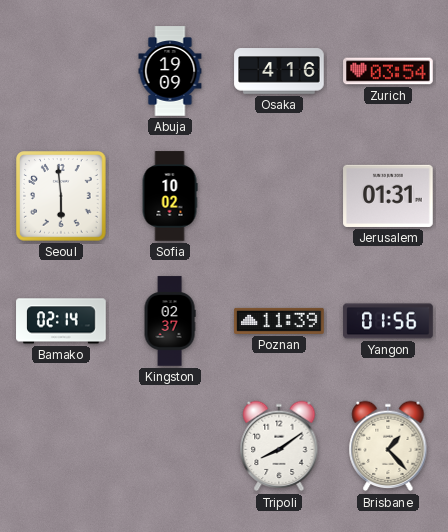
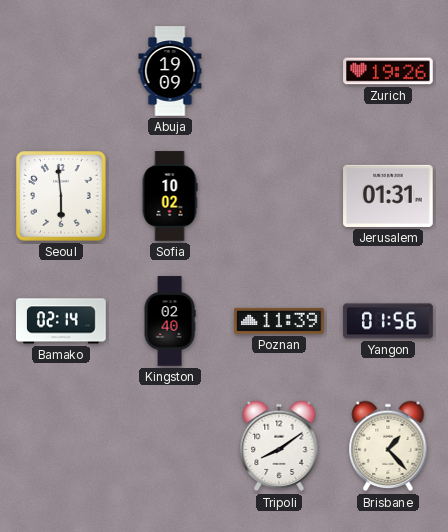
Osaka: 4:16 -> none (279, 71)
Zurich: 03:54 -> 19:26 (388, 71)
Kingston: 02:37 -> 02:40 (170, 321)
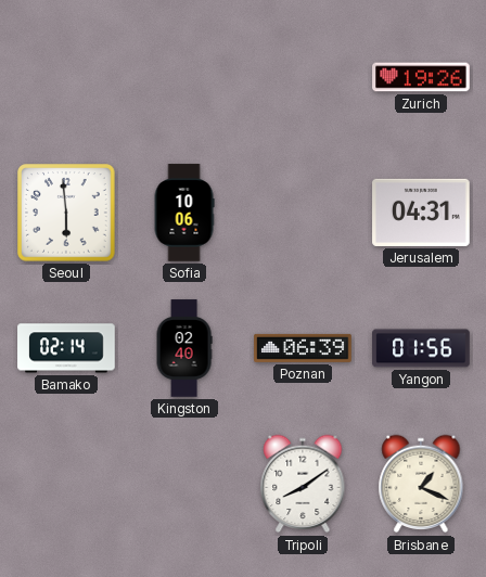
Abuja: 19:09 -> none (170, 71)
Sofia: 10:02 -> 10:06 (184, 213)
Jerusalem: 01:31 -> 04:31 (421, 213)
Poznan: 11:39 -> 06:39 (303, 348)
Brisbane: 1:23 -> 1:19 (421, 484)
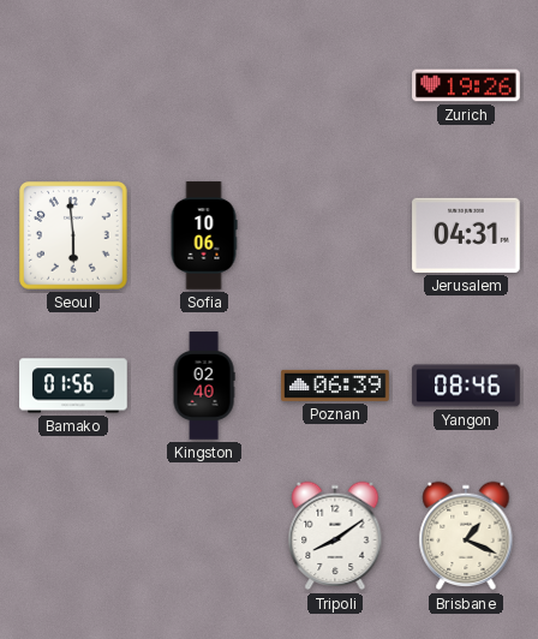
Bamako: 02:14 -> 01:56 (73, 386)
Yangon: 01:56 -> 08:46 (466, 386)
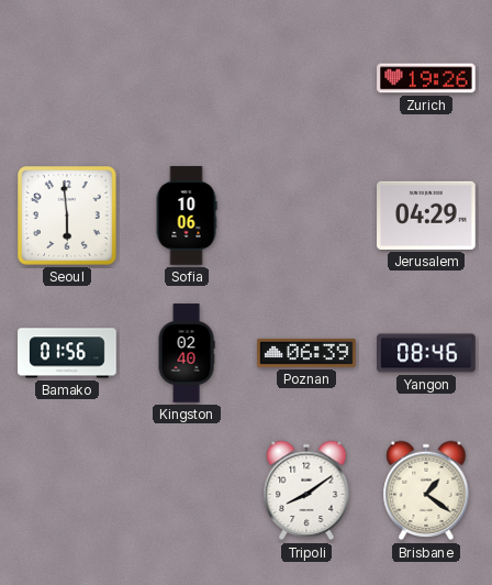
Jerusalem: 04:31 -> 04:29 (426, 216)
Brisbane: 1:19 -> 1:21 (426, 490)
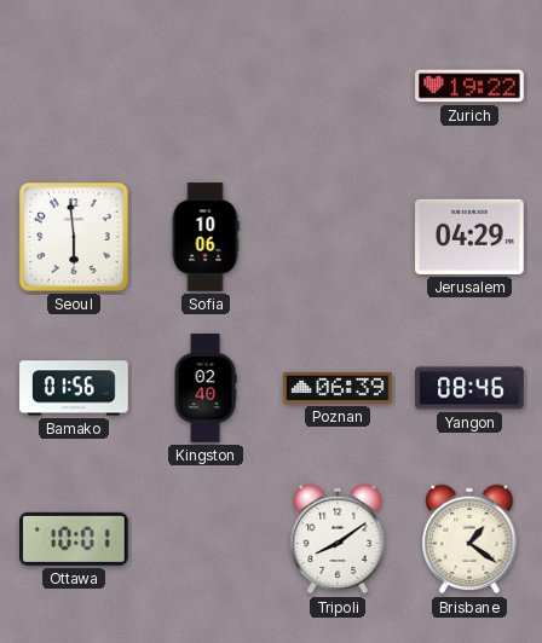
Zurich: 19:26 -> 19:22 (469, 86)
Ottawa: none -> 10:01 (74, 539)
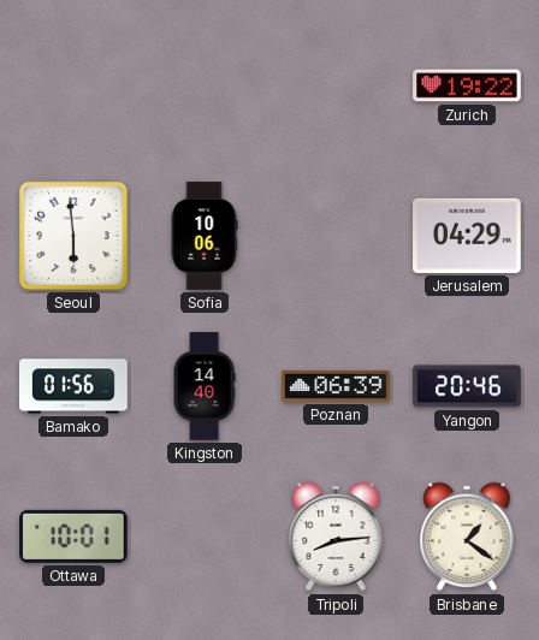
Kingston: 02:40 -> 14:40 (205, 386)
Yangon: 08:46 -> 20:46 (467, 386)
Tripoli: 8:09 -> 8:14 (336, 537)
